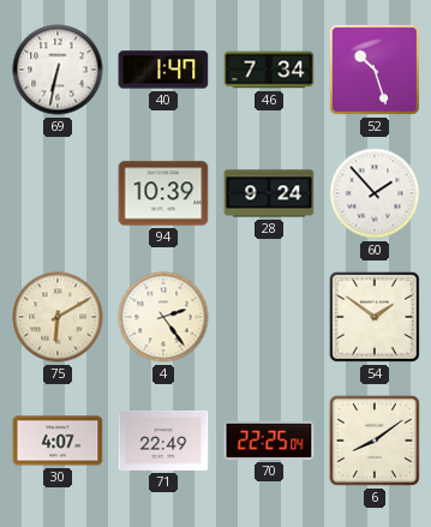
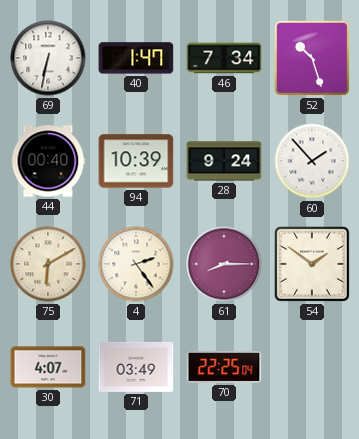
44: none -> 00:40 (48, 161)
61: none -> 8:15 (224, 264)
71: 22:49 -> 03:49 (136, 367)
6: 8:09 -> none (375, 441)
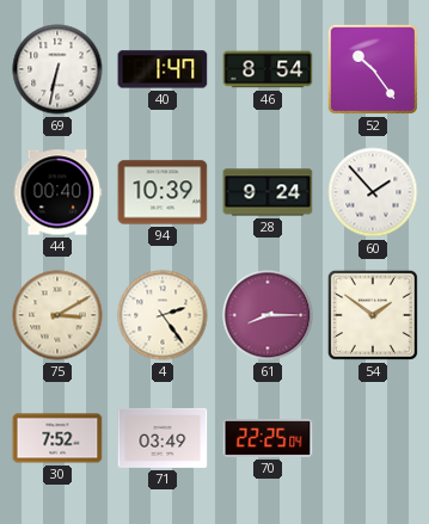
46: 7:34 -> 8:54 (268, 69)
52: 10:27 -> 10:24 (373, 69)
75: 6:10 -> 3:10 (57, 315)
30: 4:07 -> 7:52 (57, 438)
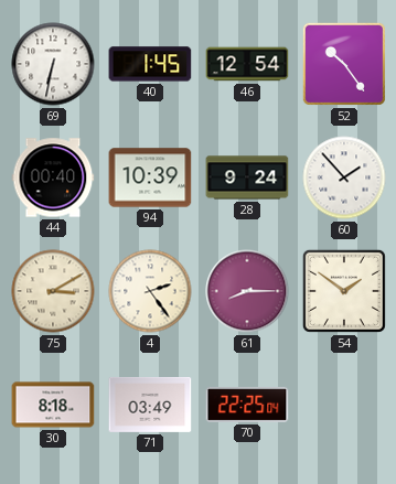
40: 1:47 -> 1:45 (150, 64)
46: 8:54 -> 12:54 (247, 64)
30: 7:52 -> 8:18 (53, 405)
